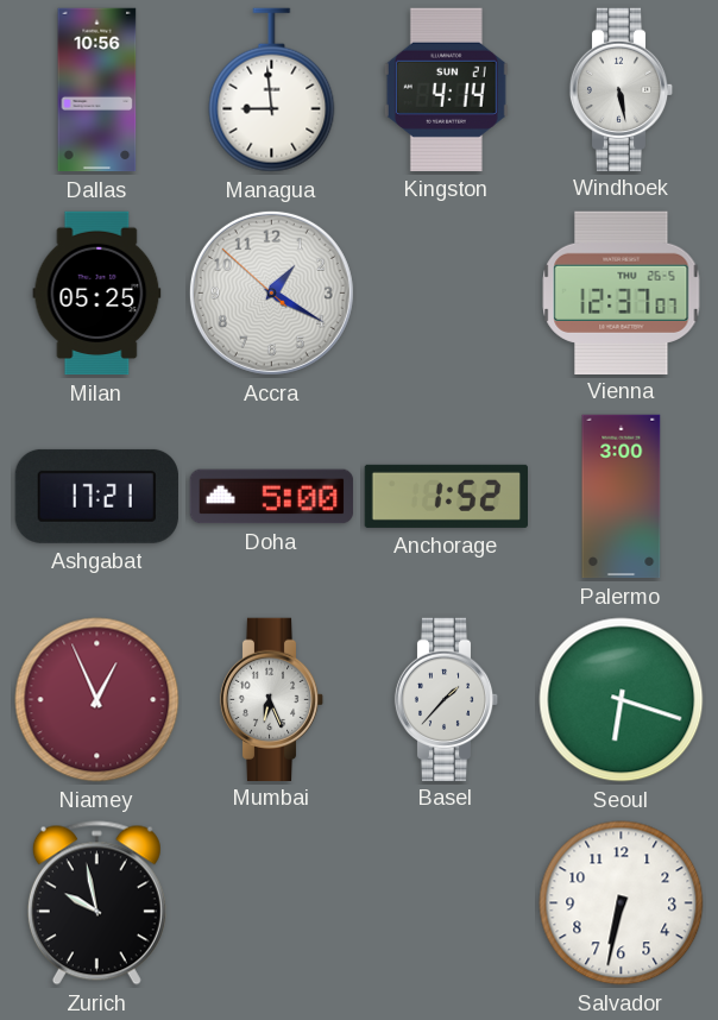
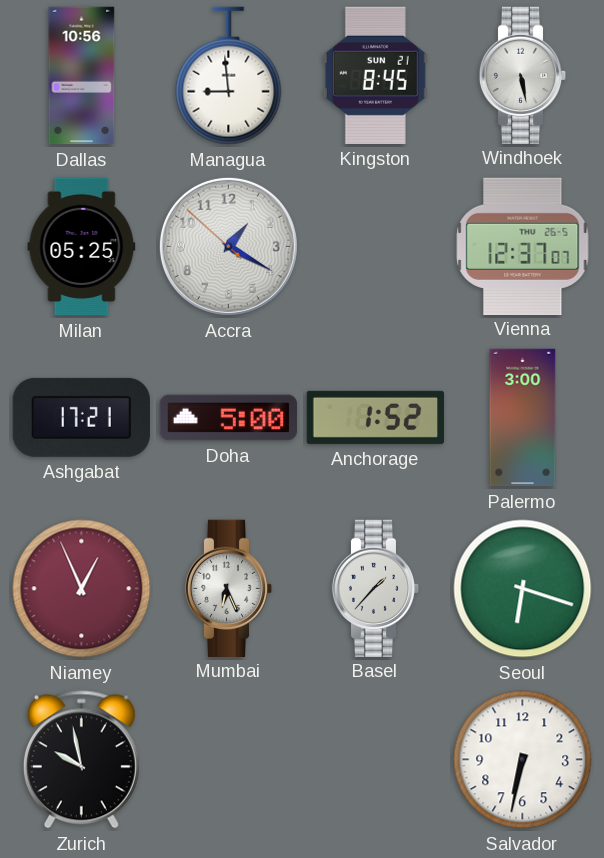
Kingston: 4:14 -> 8:45 (375, 75)
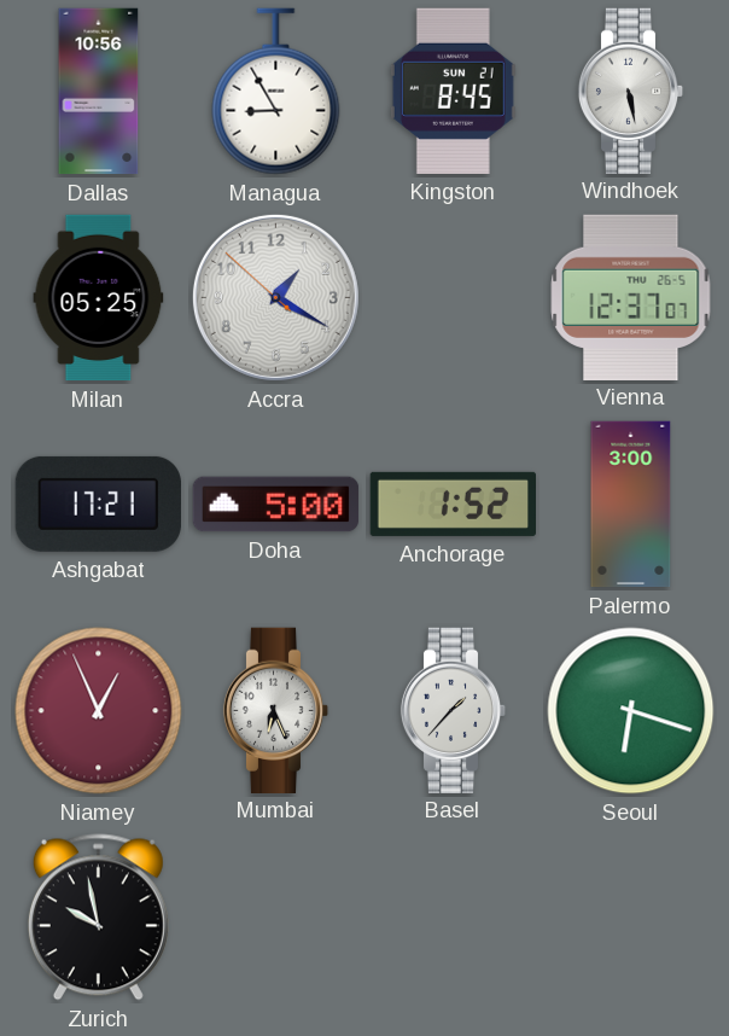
Managua: 8:59 -> 8:55 (276, 92)
Salvador: 6:32 -> none (523, 760)
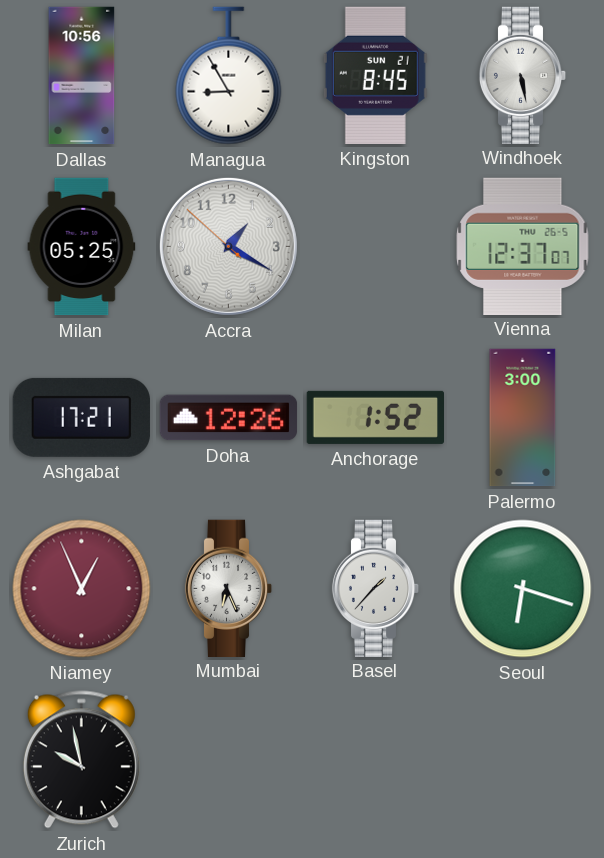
Doha: 5:00 -> 12:26 (229, 418)
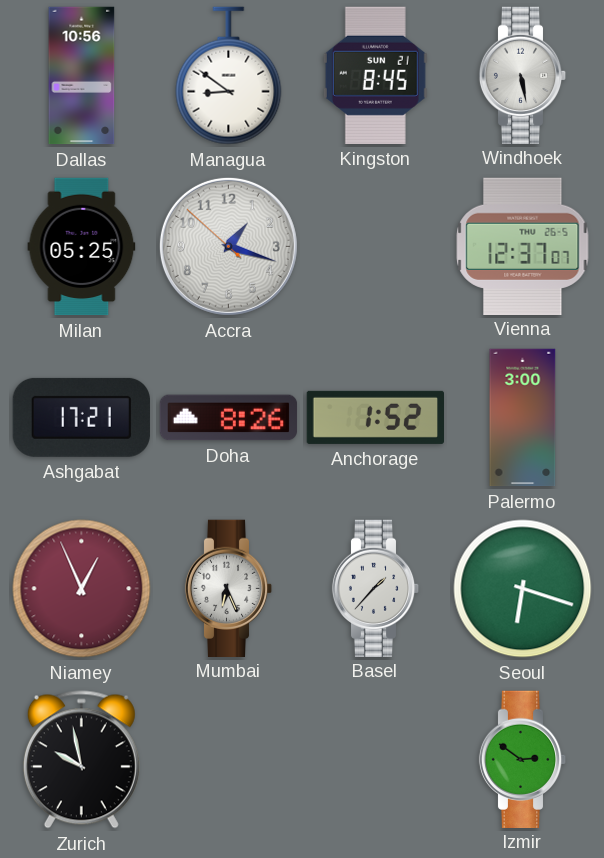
Managua: 8:55 -> 8:51 (229, 76)
Accra: 1:19 -> 1:17 (228, 246)
Doha: 12:26 -> 8:26 (229, 418)
Izmir: none -> 2:51 (523, 759)
